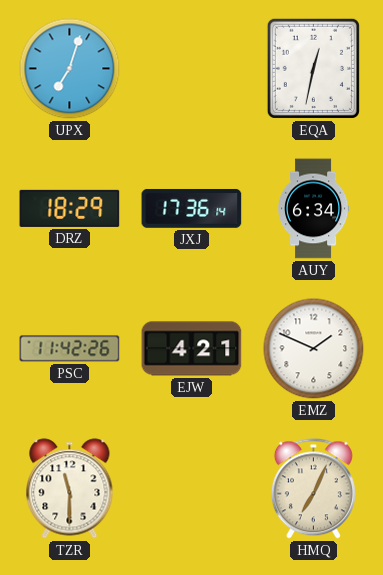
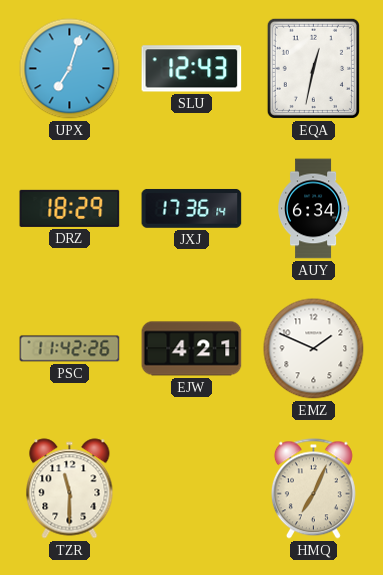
SLU: none -> 12:43 (192, 69)
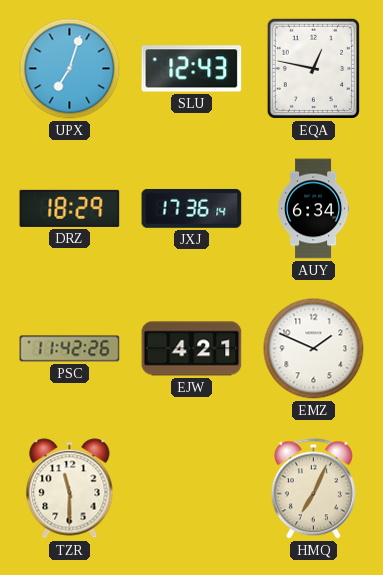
EQA: 12:32 -> 12:47 (313, 68)
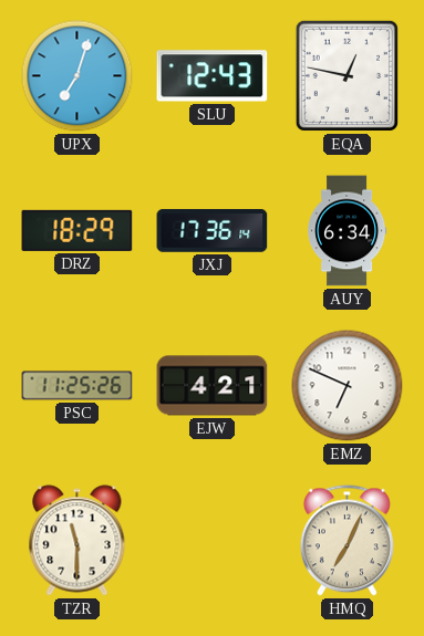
PSC: 11:42 -> 11:25 (77, 386)
EMZ: 1:49 -> 6:49 (348, 386)
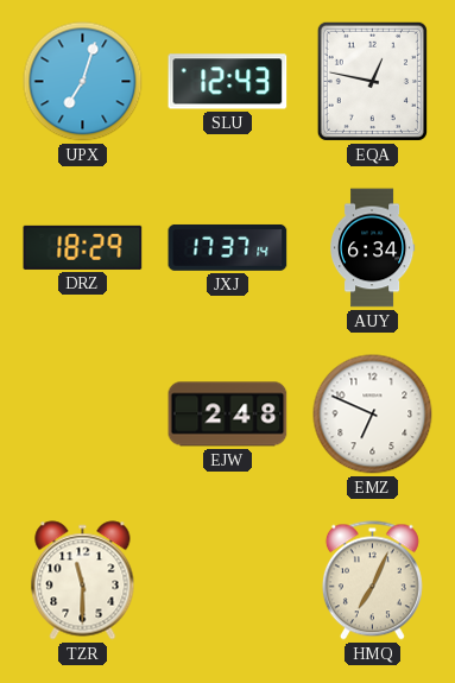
JXJ: 17:36 -> 17:37 (228, 247)
PSC: 11:25 -> none (77, 386)
EJW: 4:21 -> 2:48 (228, 415)
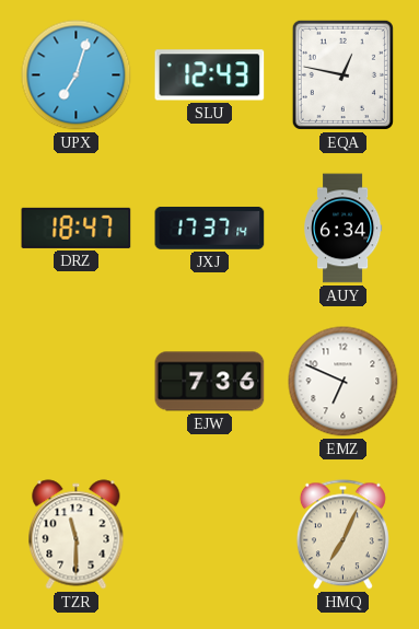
DRZ: 18:29 -> 18:47 (77, 228)
EJW: 2:48 -> 7:36 (210, 382)
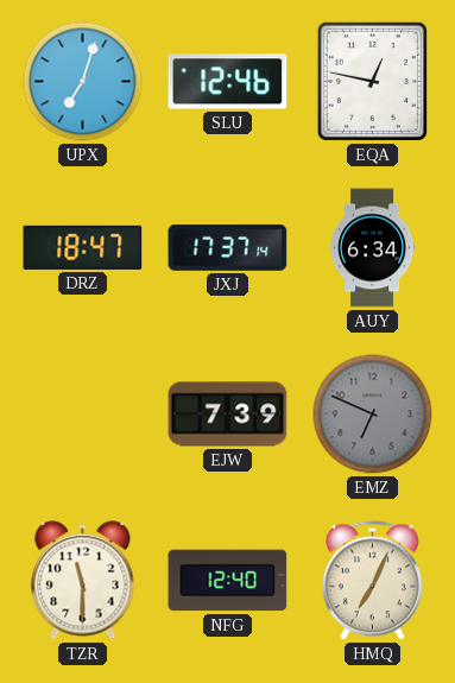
SLU: 12:43 -> 12:46 (228, 82)
EJW: 7:36 -> 7:39 (228, 415)
EMZ dial: white -> grey (373, 415)
NFG: none -> 12:40 (228, 581)
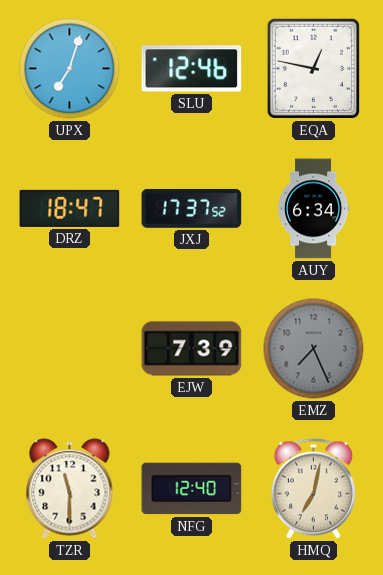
JXJ: 17:37:14 -> 17:37:52 (192, 208)
EMZ: 6:49 -> 7:26 (314, 349)
HMQ: 7:04 -> 7:02 (313, 489)
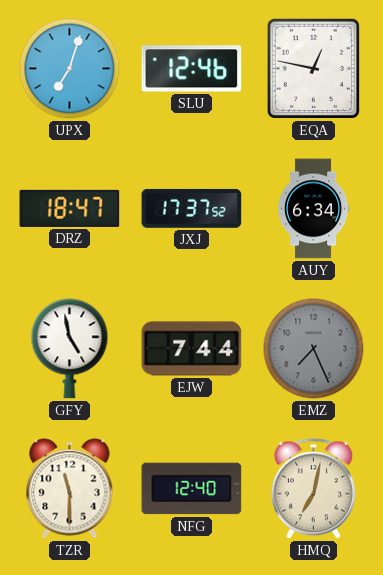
GFY: none -> 4:58 (70, 349)
EJW: 7:39 -> 7:44 (192, 349)
